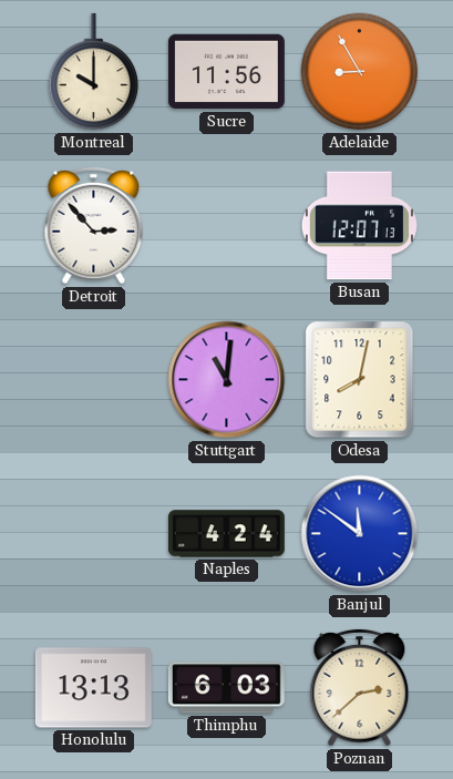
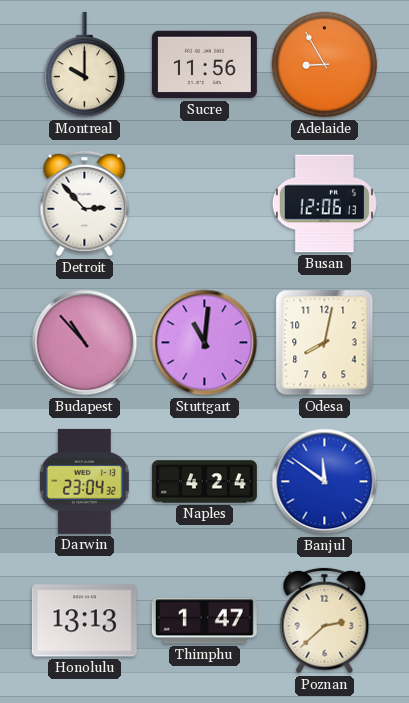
Busan: 12:07 -> 12:06 (324, 204)
Budapest: none -> 10:53 (85, 343)
Darwin: none -> 23:04 (84, 481)
Thimphu: 6:03 -> 1:47 (204, 621)
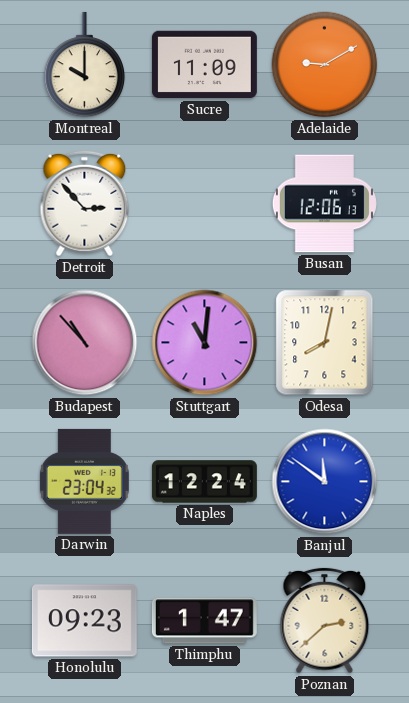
Sucre: 11:56 -> 11:09 (204, 65)
Adelaide: 8:55 -> 9:10 (325, 65)
Naples: 4:24 -> 12:24 (204, 482)
Honolulu: 13:13 -> 09:23 (84, 621)
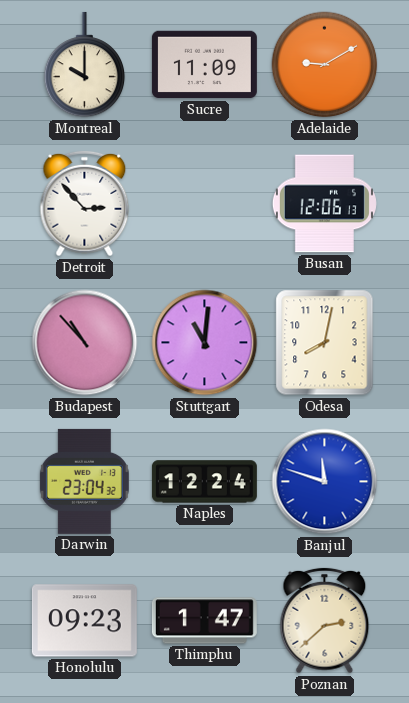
Banjul: 11:51 -> 11:48 (325, 482)
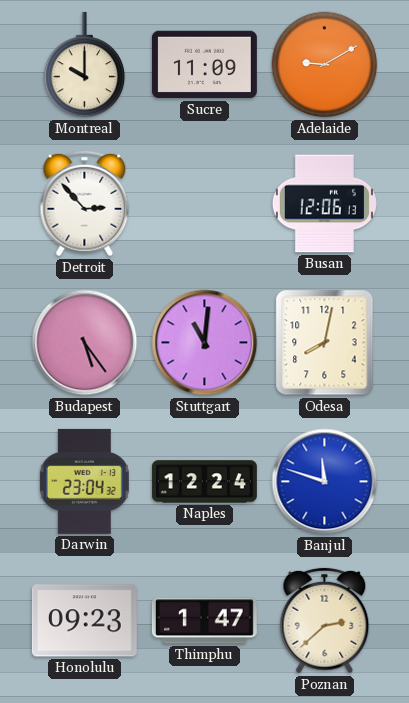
Budapest: 10:53 -> 5:24 (85, 343)
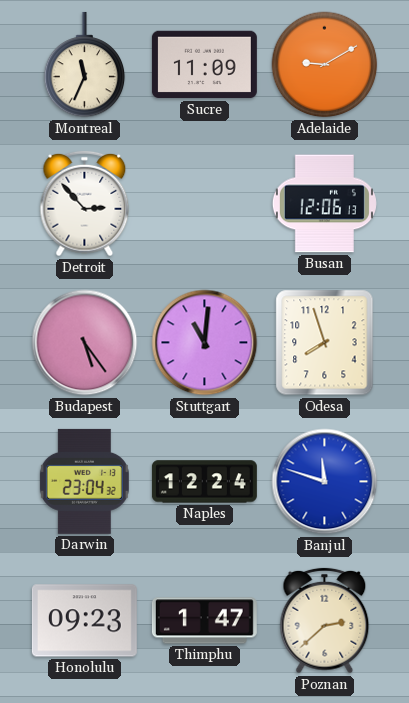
Montreal: 10:00 -> 11:34 (85, 65)
Odesa: 8:02 -> 7:57 (325, 343)
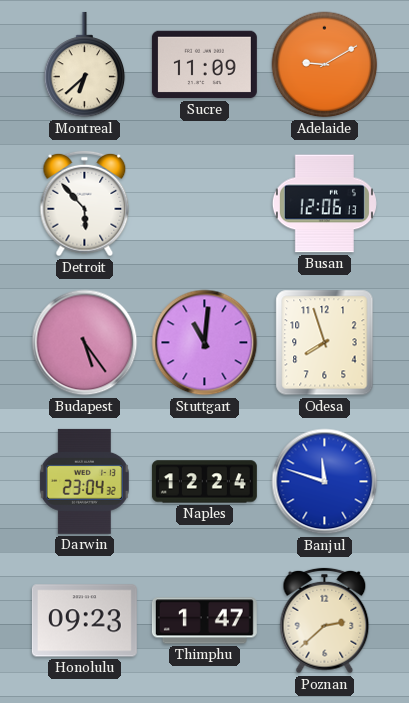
Montreal: 11:34 -> 6:38 (85, 65)
Detroit: 2:53 -> 5:53 (85, 204)
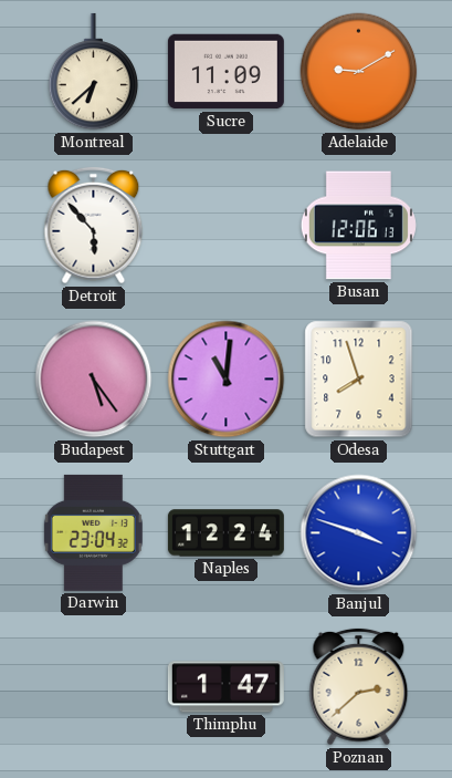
Banjul: 11:48 -> 3:48 (359, 533)
Honolulu: 09:23 -> none (84, 621)
